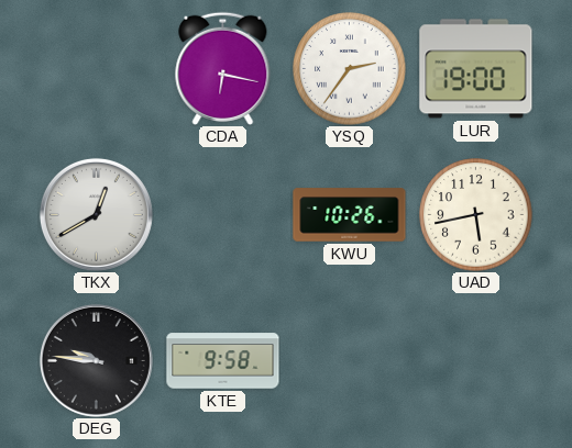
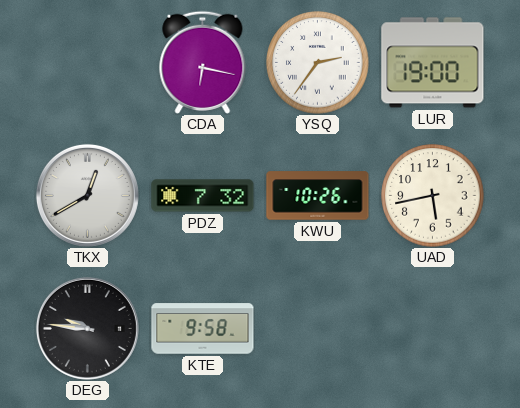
PDZ: none -> 7:32 (203, 196)
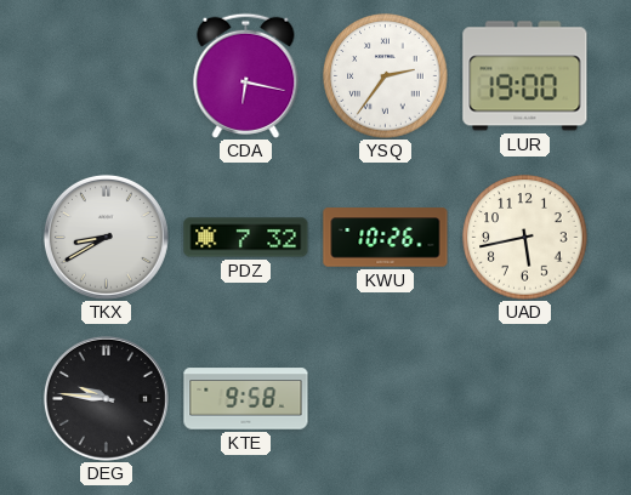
TKX: 12:40 -> 8:40 (106, 237)
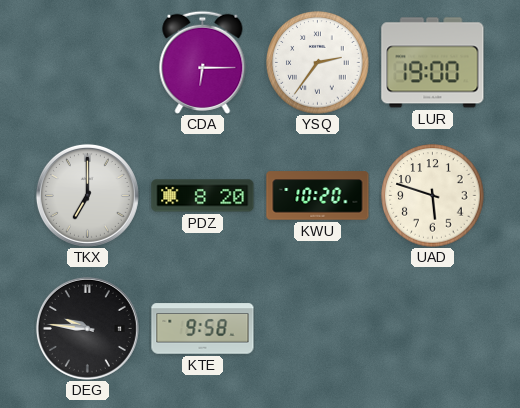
CDA: 6:17 -> 6:15 (203, 62)
TKX: 8:40 -> 7:00 (87, 195)
PDZ: 7:32 -> 8:20 (203, 196)
KWU: 10:26 -> 10:20 (318, 196)
UAD: 5:43 -> 5:48 (433, 196)
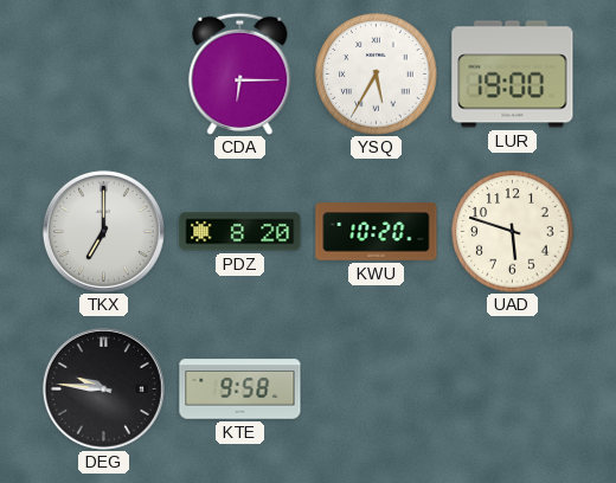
YSQ: 2:36 -> 5:35 (377, 75)
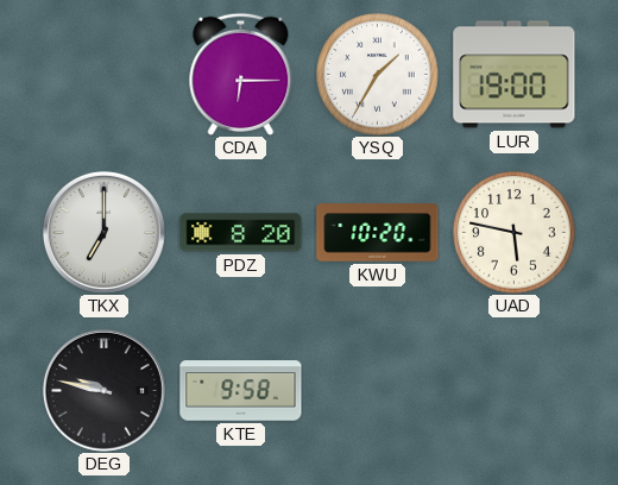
YSQ: 5:35 -> 1:35 (378, 75)
UAD: 5:48 -> 5:47 (515, 233)
DEG: 9:46 -> 9:47 (103, 390)
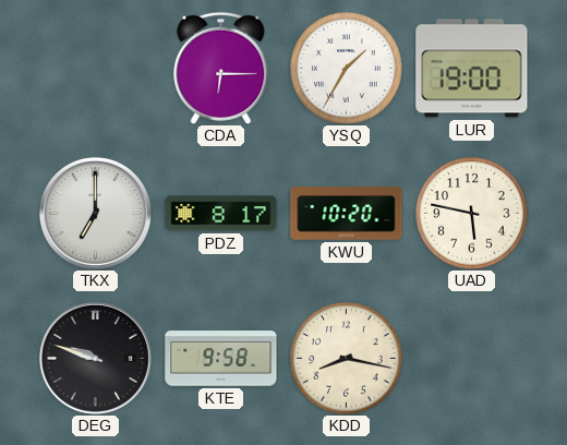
PDZ: 8:20 -> 8:17 (221, 214)
DEG: 9:47 -> 9:48 (95, 358)
KDD: none -> 8:17 (347, 359)
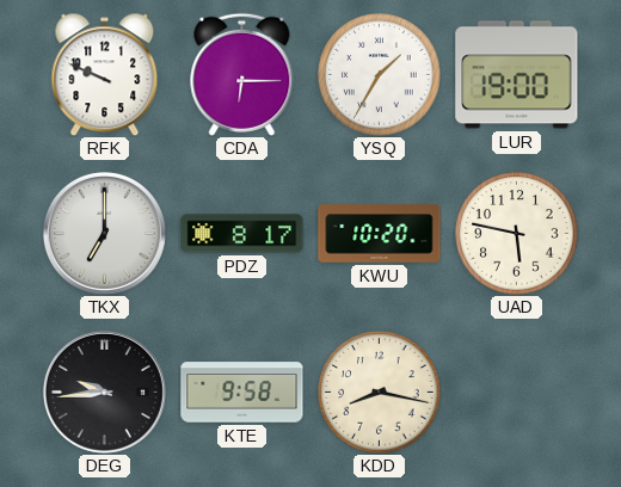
RFK: none -> 9:49 (105, 74)
DEG: 9:48 -> 9:44 (104, 392)
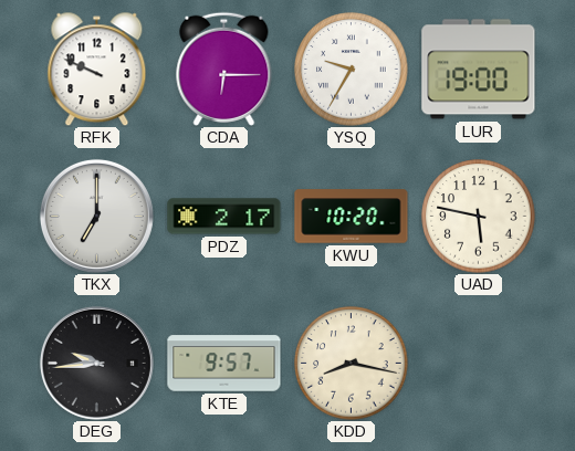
YSQ: 1:35 -> 9:35 (352, 70)
PDZ: 8:17 -> 2:17 (224, 217)
KTE: 9:58 -> 9:57 (224, 364)
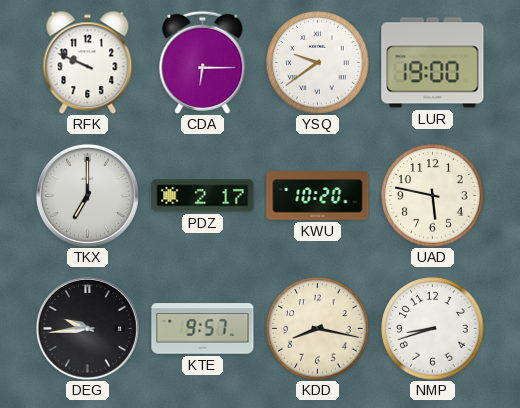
YSQ: 9:35 -> 9:39 (318, 63)
NMP: none -> 8:42 (433, 329)
